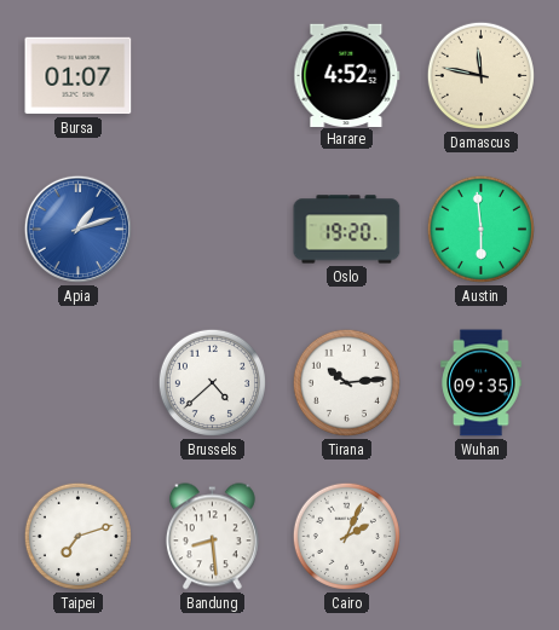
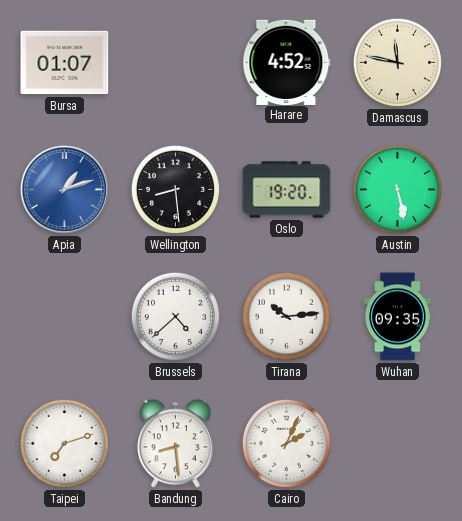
Wellington: none -> 8:29 (175, 189)
Austin: 5:59 -> 5:28 (397, 189)
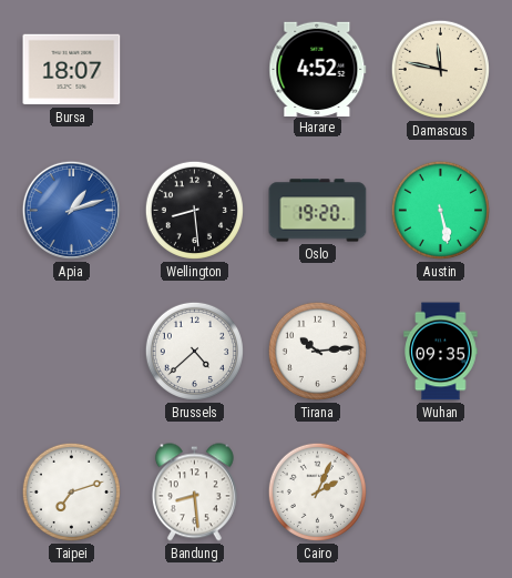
Bursa: 01:07 -> 18:07 (72, 70)
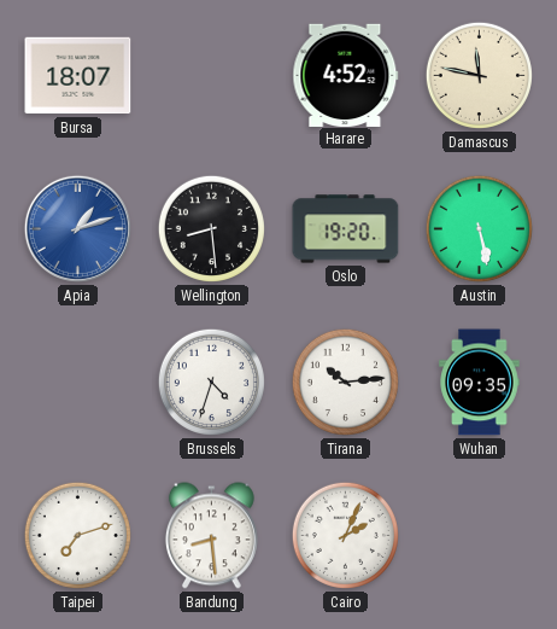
Brussels: 4:38 -> 4:33 (211, 382)
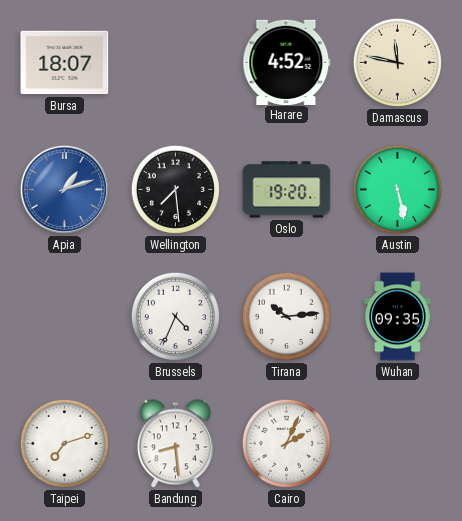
Wellington: 8:29 -> 7:29 (175, 189)
Brussels: 4:33 -> 4:34 (175, 316)
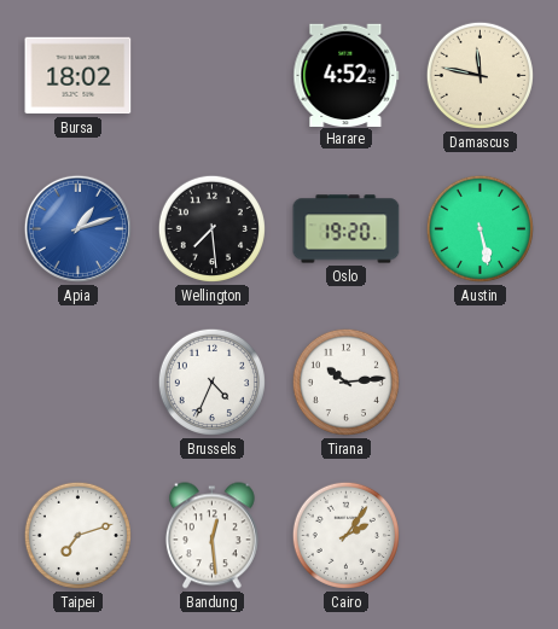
Bursa: 18:07 -> 18:02 (79, 76)
Wuhan: 09:35 -> none (398, 317)
Bandung: 8:29 -> 12:29 (211, 536)
Cairo: 2:04 -> 2:06 (345, 535)
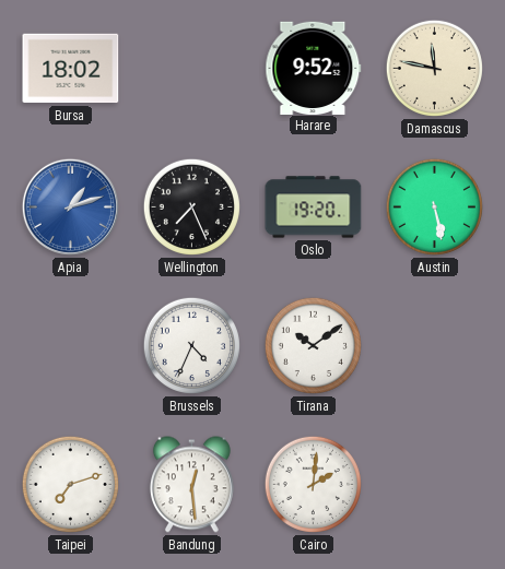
Harare: 4:52 -> 9:52 (314, 68)
Wellington: 7:29 -> 7:26 (191, 206)
Tirana: 10:14 -> 10:09 (313, 345)
Cairo: 2:06 -> 2:01 (313, 484)
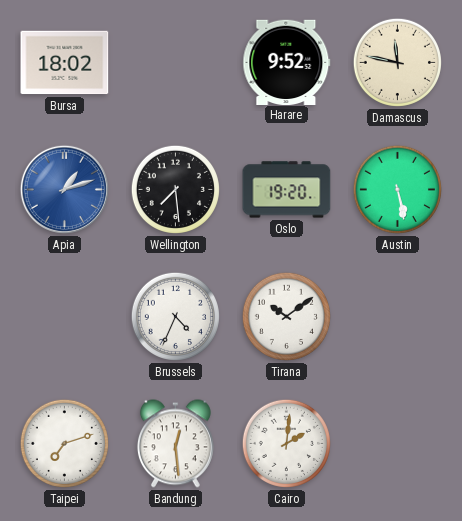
Wellington: 7:26 -> 7:29 (175, 189)
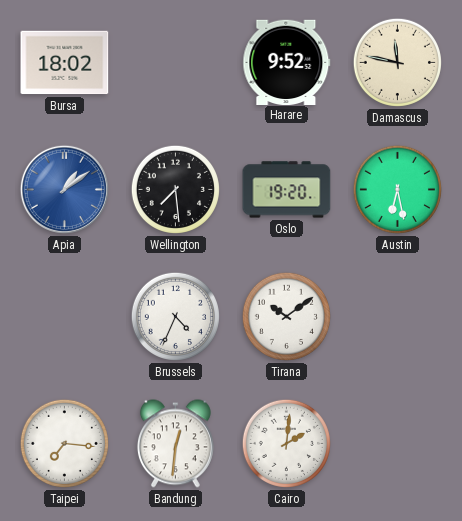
Apia: 1:12 -> 1:09 (64, 189)
Austin: 5:28 -> 6:28 (397, 189)
Taipei: 7:12 -> 7:16 (64, 443)
Bandung: 12:29 -> 12:31 (175, 444)
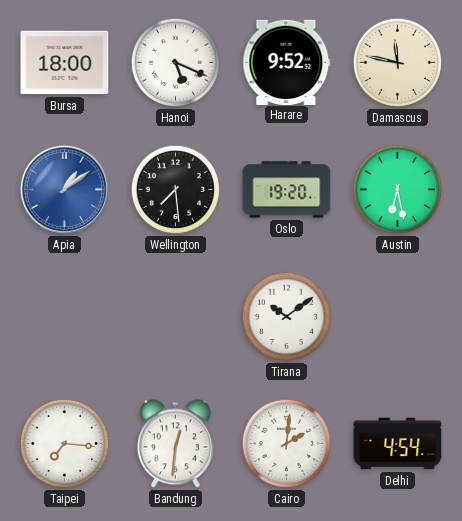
Bursa: 18:02 -> 18:00 (65, 63)
Hanoi: none -> 5:19 (175, 62)
Brussels: 4:34 -> none (175, 316)
Delhi: none -> 4:54 (398, 444)
